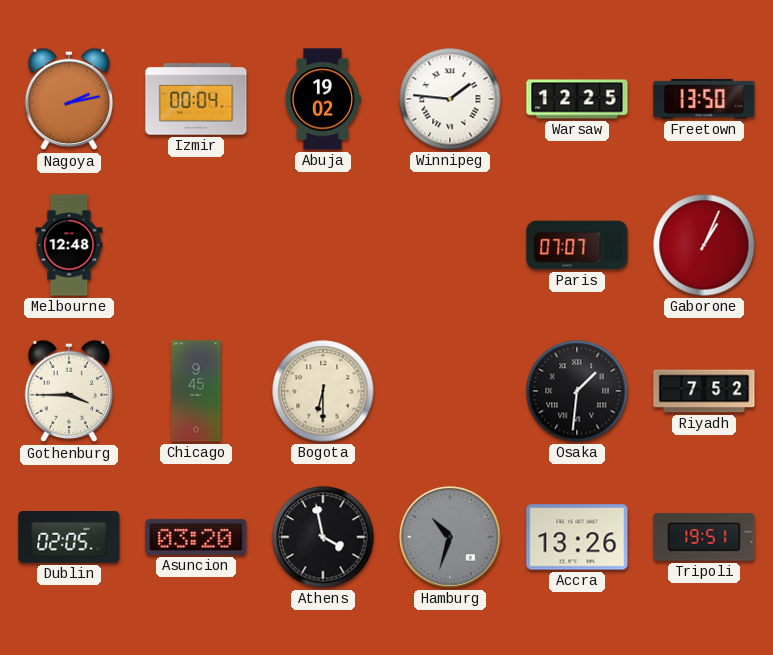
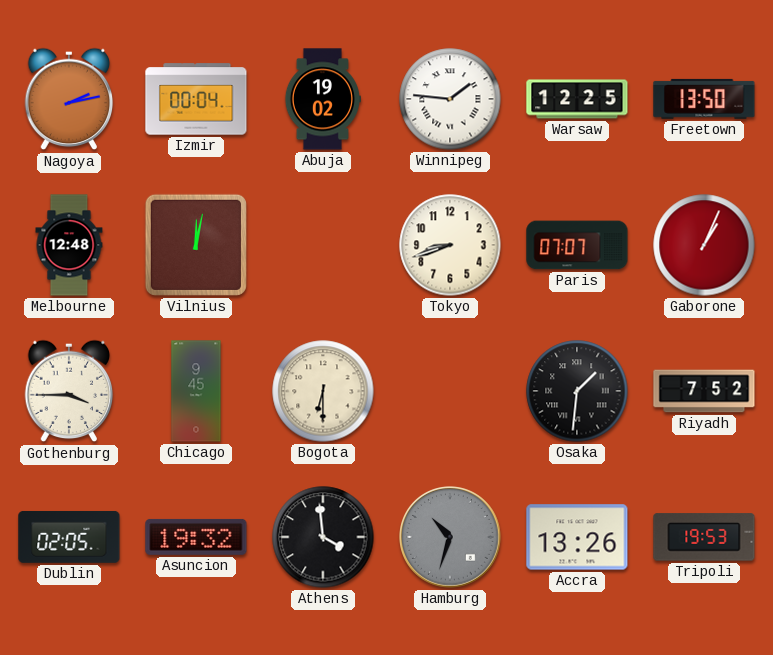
Vilnius: none -> 12:02 (196, 245)
Tokyo: none -> 8:42 (450, 245)
Asuncion: 03:20 -> 19:32 (196, 537)
Athens: 3:58 -> 3:59 (323, 537)
Tripoli: 19:51 -> 19:53 (704, 537)
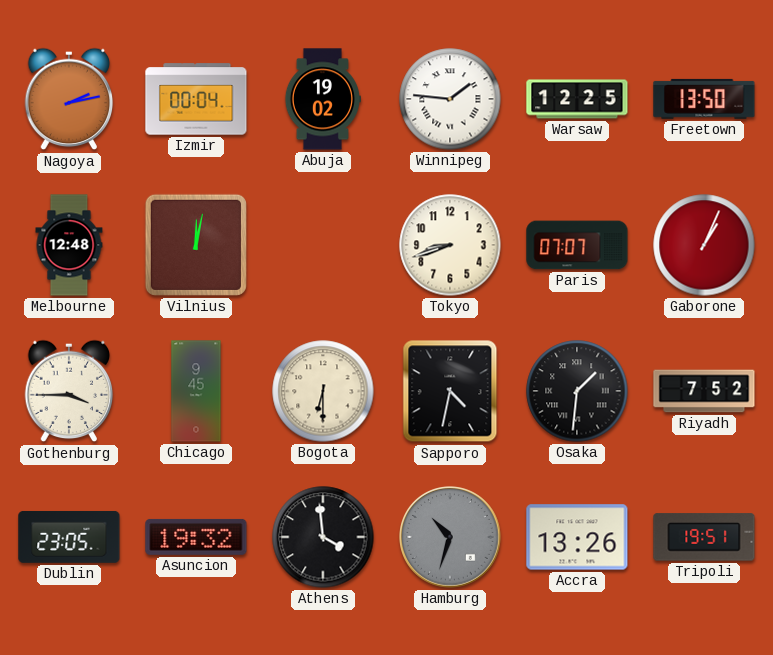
Sapporo: none -> 4:32 (450, 391)
Dublin: 02:05 -> 23:05 (69, 537)
Tripoli: 19:53 -> 19:51 (704, 537)
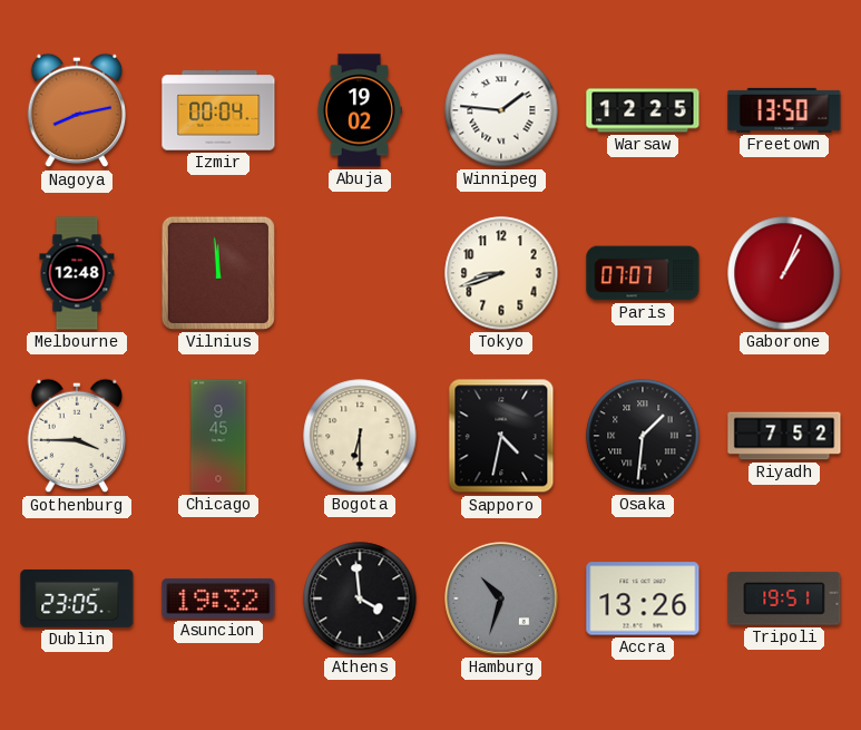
Nagoya: 2:13 -> 8:13 (77, 110)
Vilnius: 12:02 -> 11:59 (218, 273)
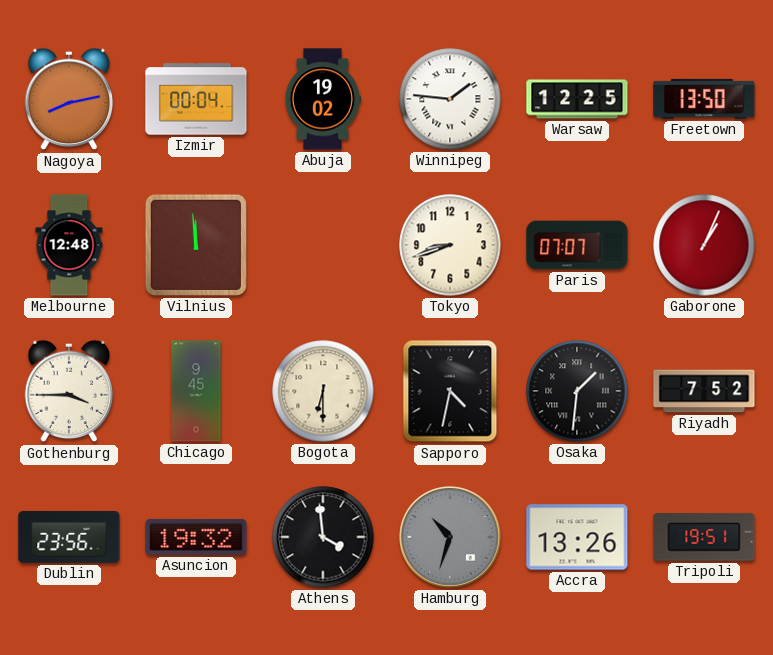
Dublin: 23:05 -> 23:56 (69, 537)
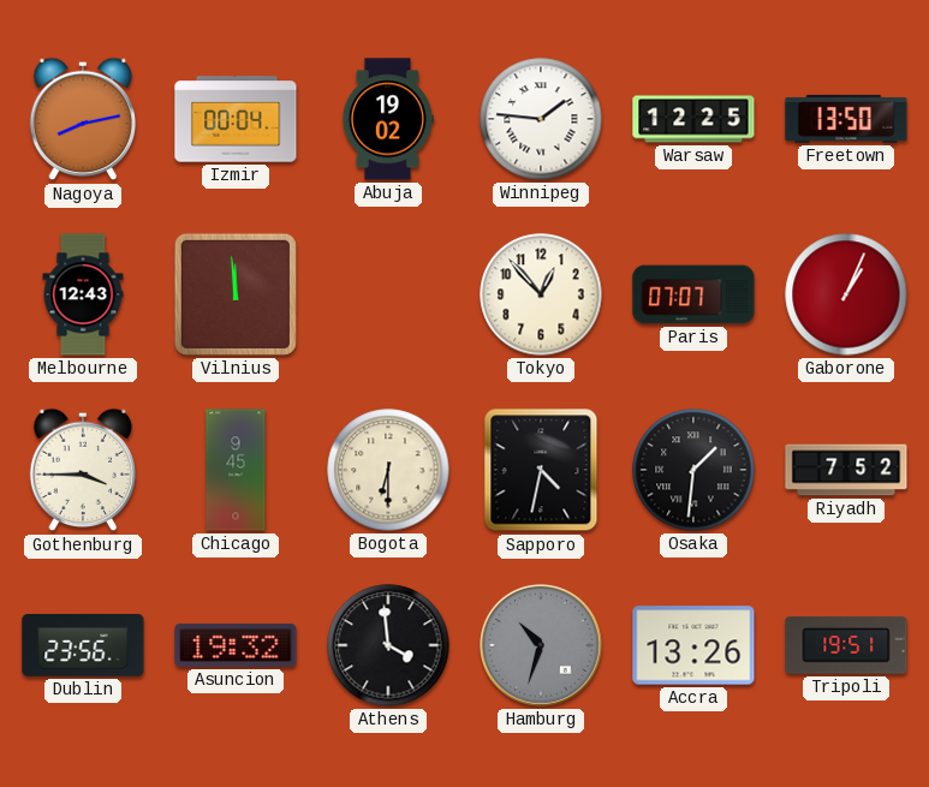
Melbourne: 12:48 -> 12:43 (83, 294)
Tokyo: 8:42 -> 12:53 (541, 294)
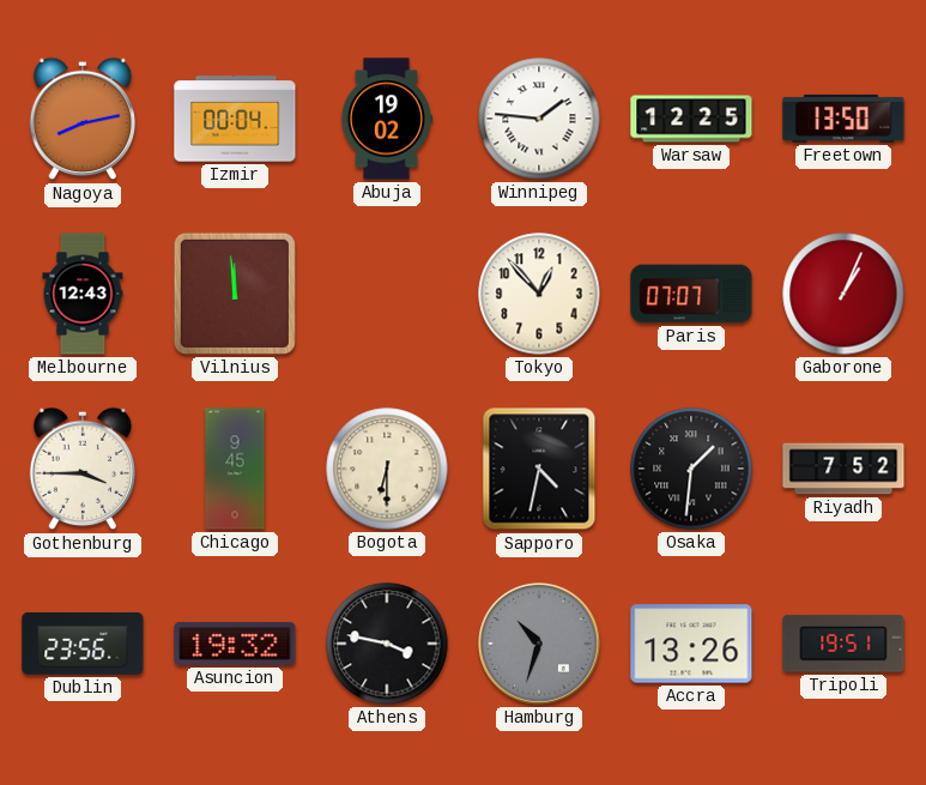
Athens: 3:59 -> 3:47 (387, 644)
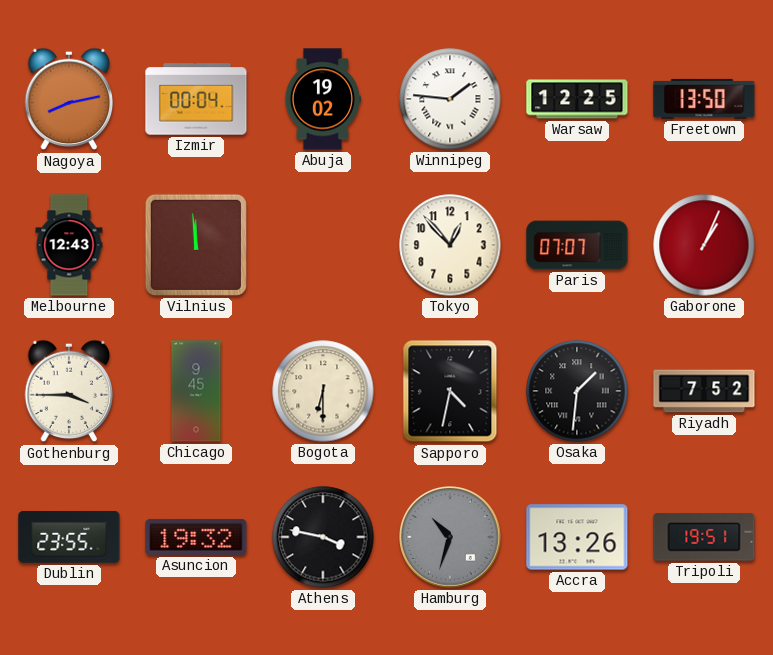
Dublin: 23:56 -> 23:55 (69, 537)
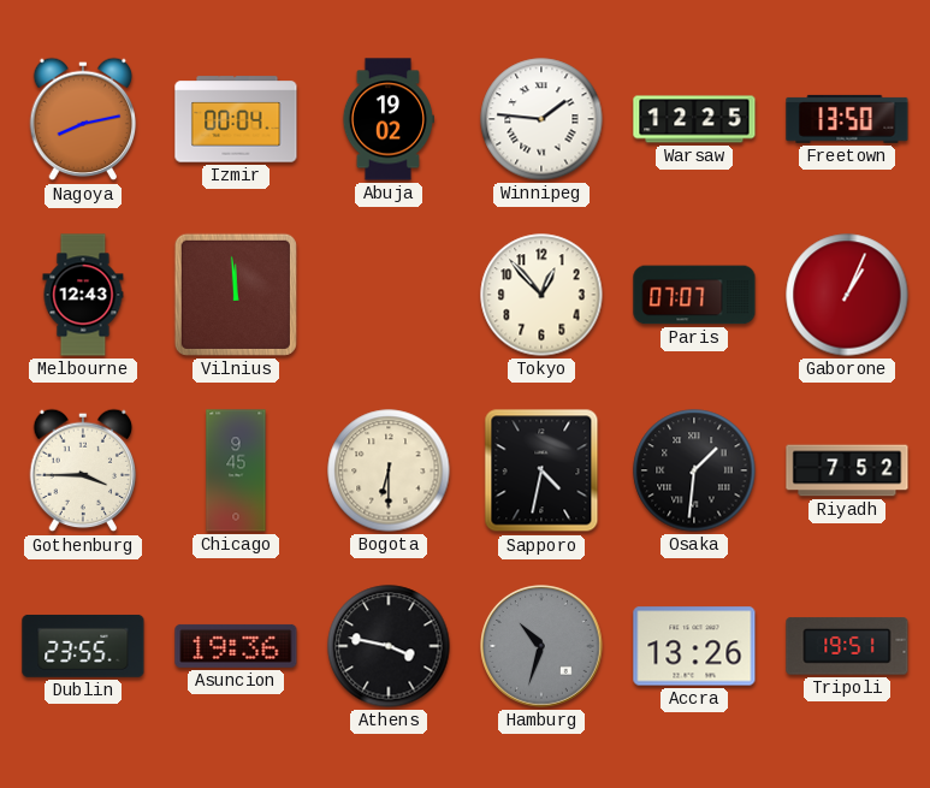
Asuncion: 19:32 -> 19:36 (236, 646)
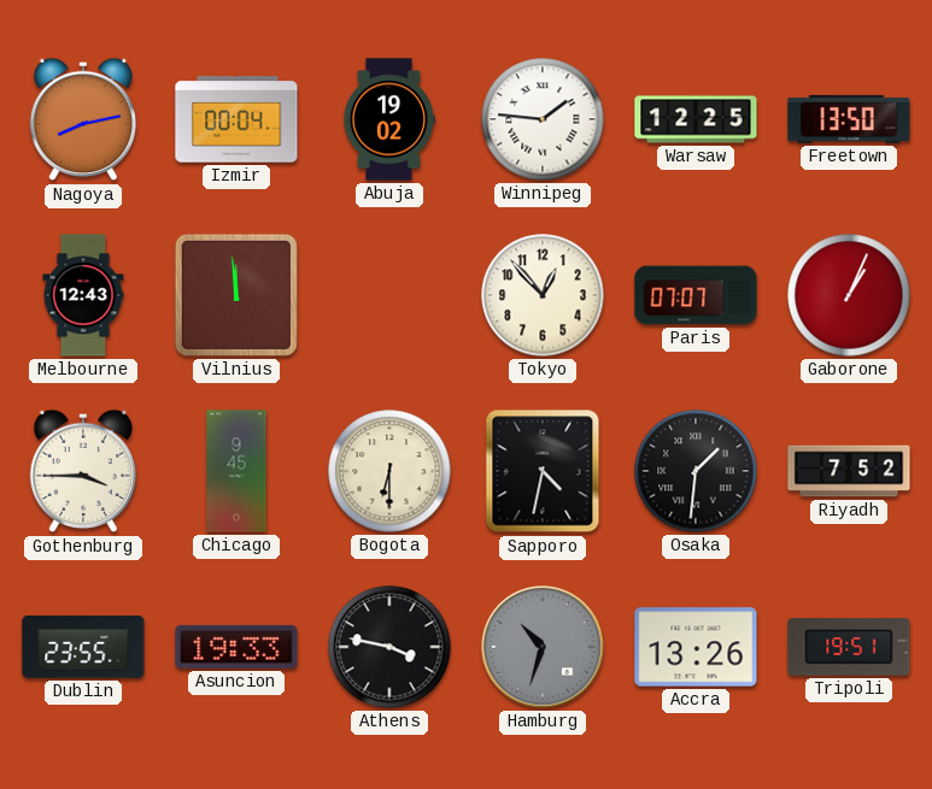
Asuncion: 19:36 -> 19:33 (236, 647)
